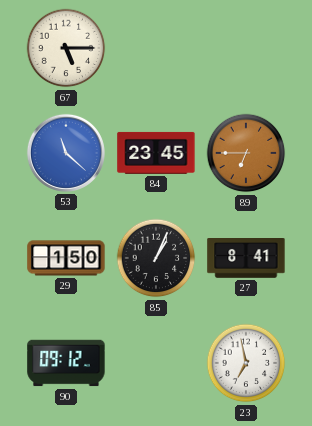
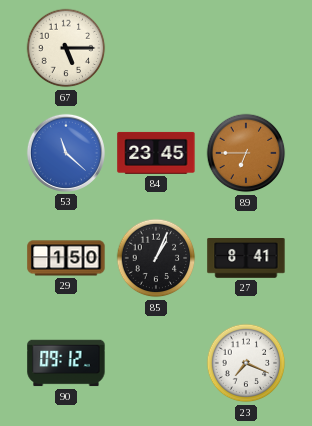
23: 6:58 -> 7:19 (246, 363)
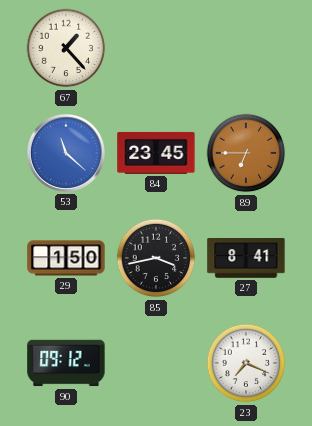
67: 5:15 -> 1:23 (66, 48)
85: 1:04 -> 3:43 (156, 258)
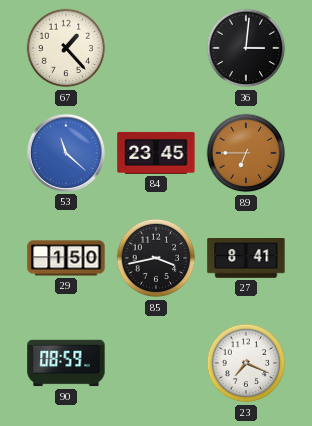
36: none -> 3:01 (246, 48)
90: 09:12 -> 08:59 (66, 363)
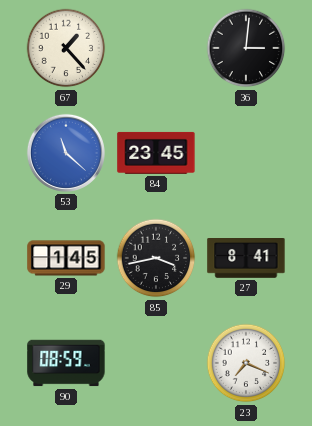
89: 6:45 -> none (246, 153)
29: 1:50 -> 1:45 (66, 258)
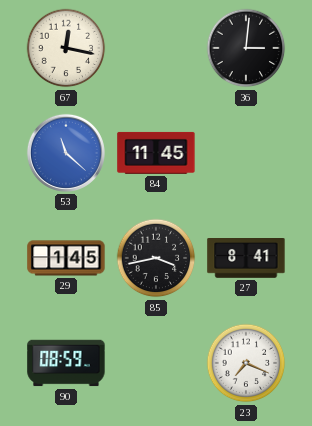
67: 1:23 -> 12:17 (66, 48)
84: 23:45 -> 11:45 (156, 153)
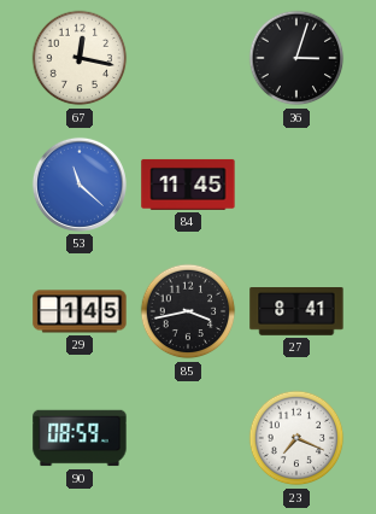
36: 3:01 -> 3:03 (296, 58)
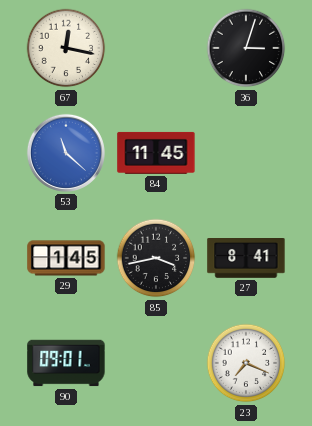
90: 08:59 -> 09:01 (66, 363)
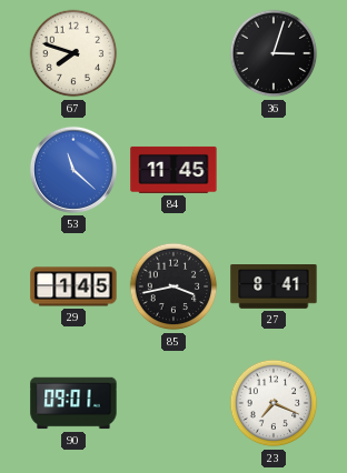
67: 12:17 -> 7:48 (73, 53)
